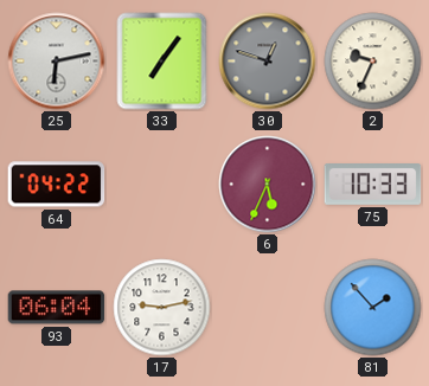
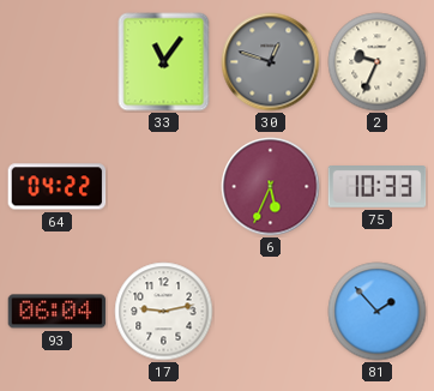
25: 6:13 -> none (57, 62)
33: 7:06 -> 11:06 (164, 62)
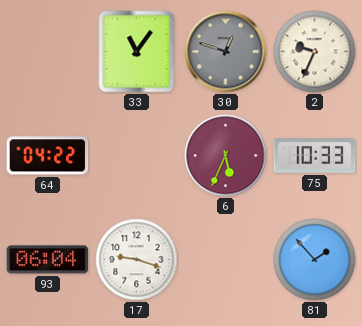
17: 9:13 -> 9:18 (137, 260)
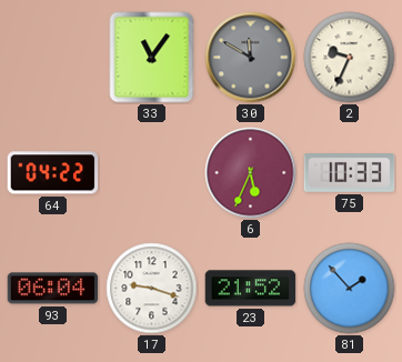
30: 12:48 -> 11:50 (251, 58)
23: none -> 21:52 (251, 289)
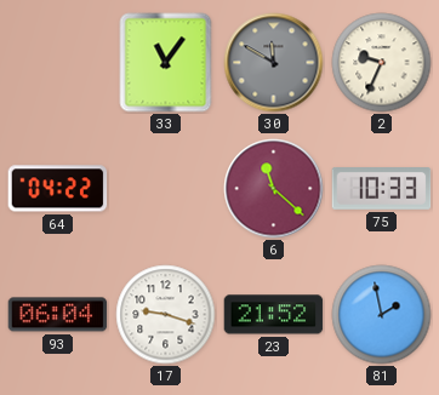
6: 5:34 -> 11:22 (274, 189)
81: 1:53 -> 1:58 (382, 315)
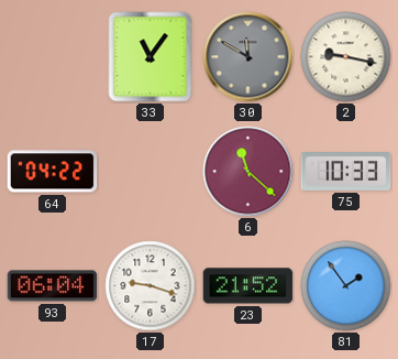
2: 9:34 -> 9:17 (346, 57)
81: 1:58 -> 1:54 (346, 286)
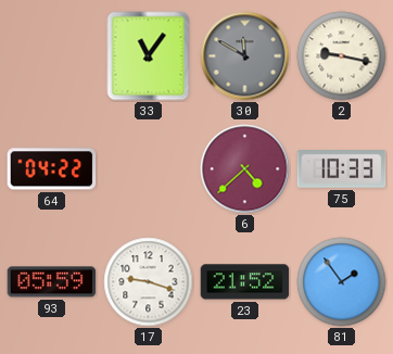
6: 11:22 -> 4:38 (245, 169)
93: 06:04 -> 05:59 (52, 282)
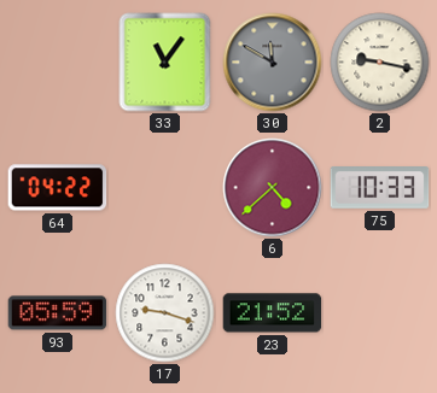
81: 1:54 -> none (342, 282)
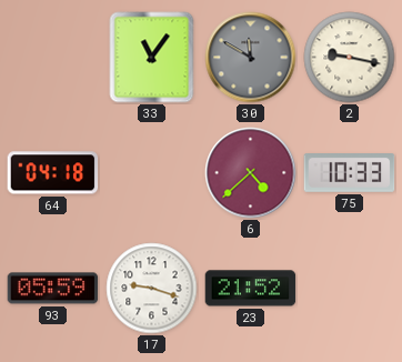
64: 04:22 -> 04:18 (53, 173)
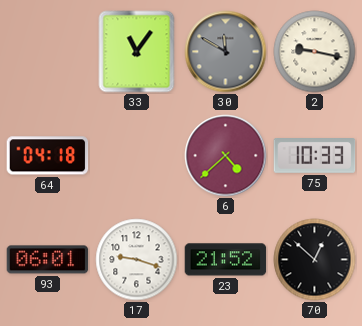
93: 05:59 -> 06:01 (48, 260)
70: none -> 12:52 (315, 260)
